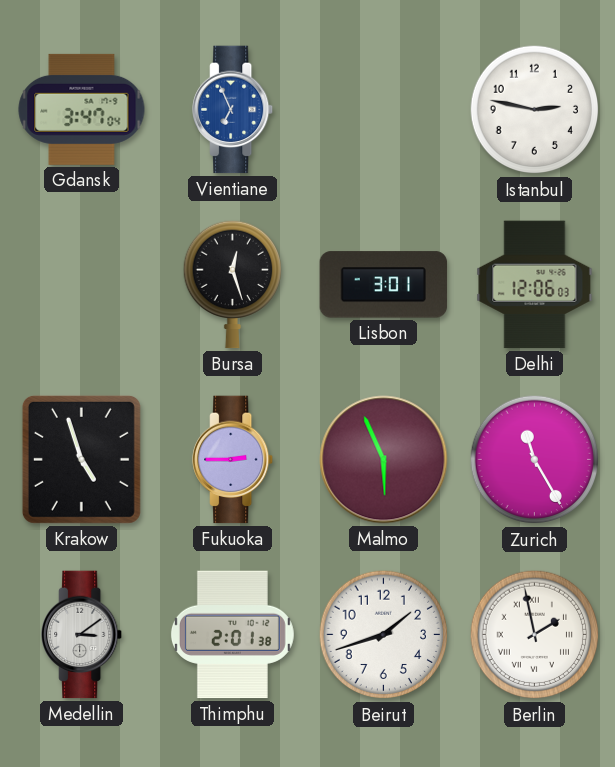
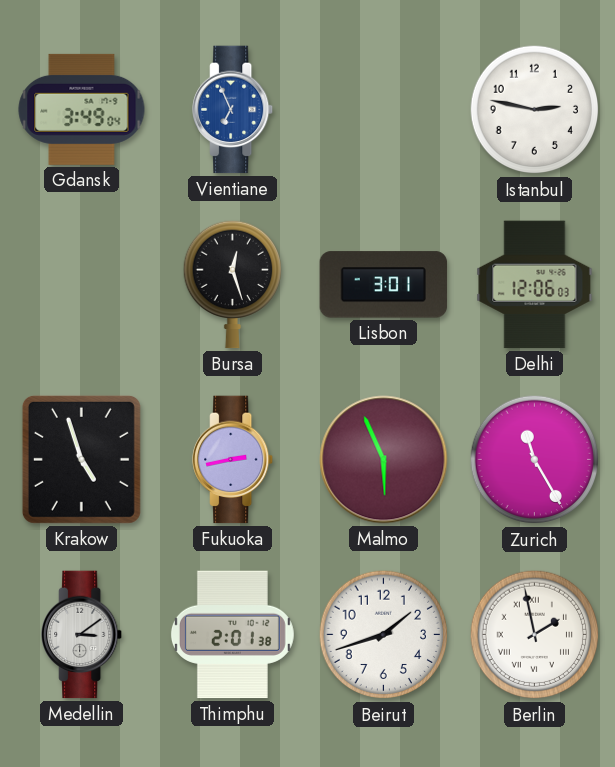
Gdansk: 3:47 -> 3:49 (82, 109)
Fukuoka: 2:45 -> 2:43 (234, 460)
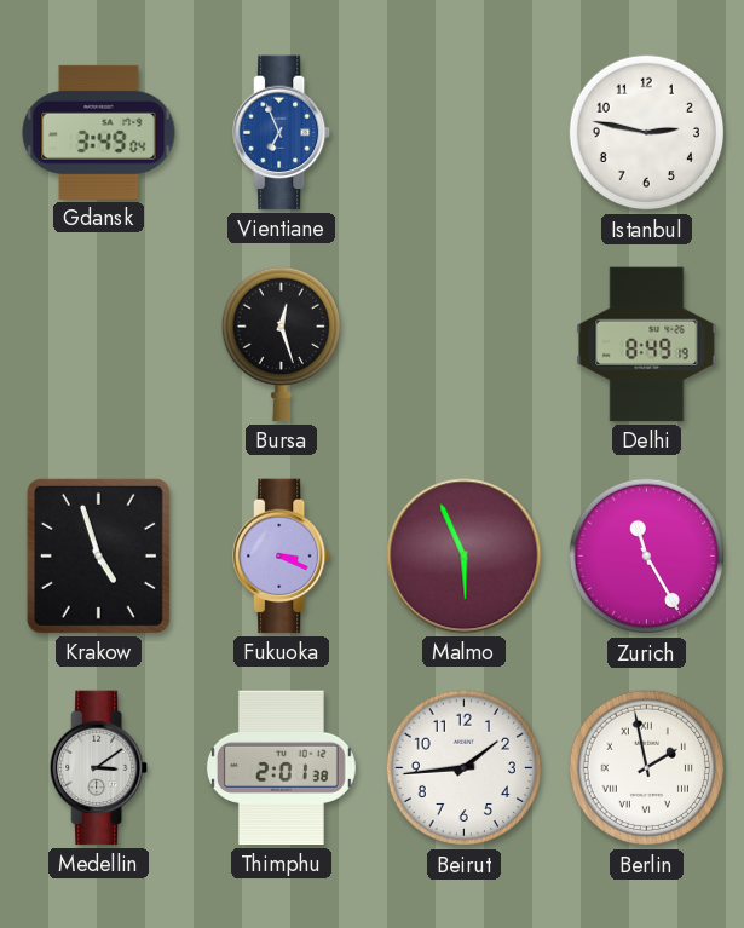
Lisbon: 3:01 -> none (384, 285)
Delhi: 12:06 -> 8:49 (647, 345)
Fukuoka: 2:43 -> 3:19 (283, 557)
Beirut: 1:42 -> 1:44 (465, 768)
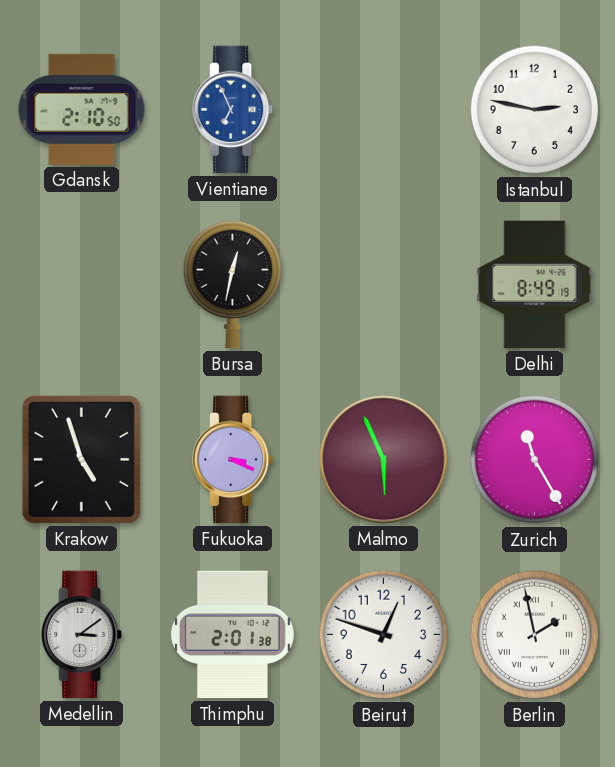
Gdansk: 3:49 -> 2:10 (82, 109)
Bursa: 12:27 -> 12:32 (232, 284)
Beirut: 1:44 -> 12:48 (384, 635)
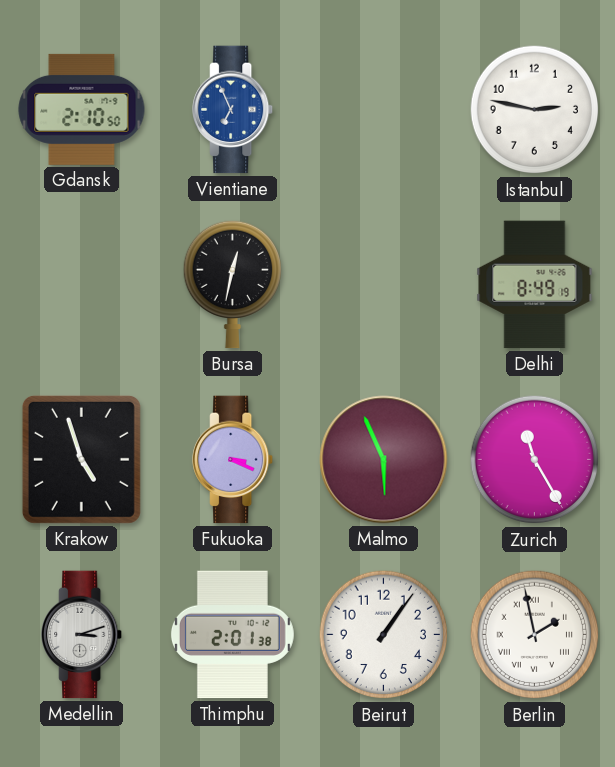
Medellin: 3:09 -> 3:12 (83, 635)
Beirut: 12:48 -> 1:06 (384, 635)
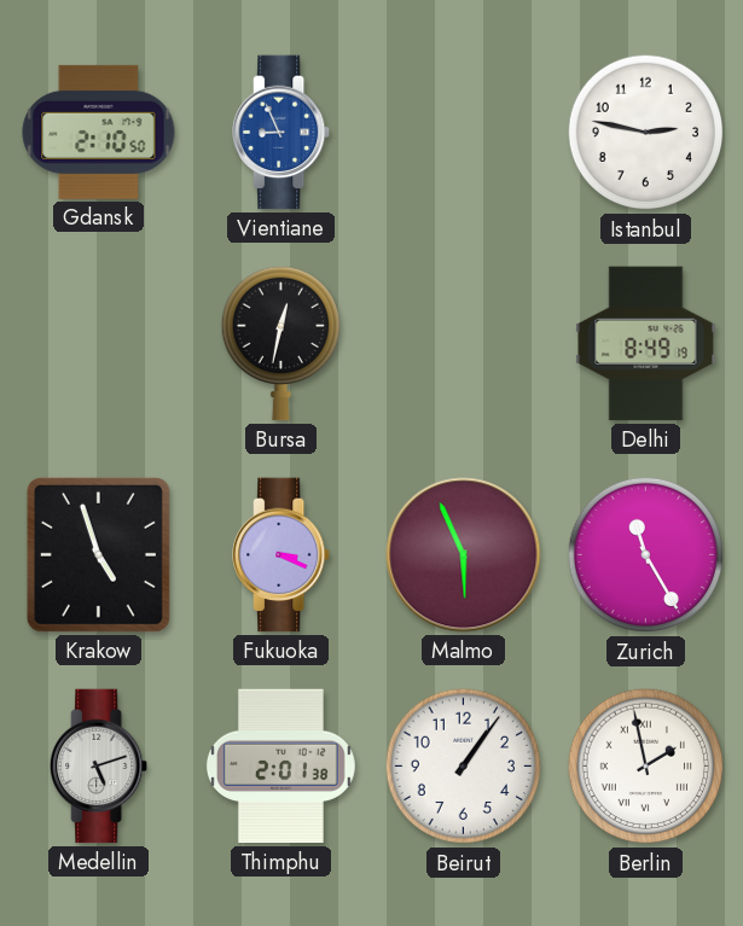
Vientiane: 6:56 -> 8:56 (283, 133)
Medellin: 3:12 -> 5:12 (100, 767)
